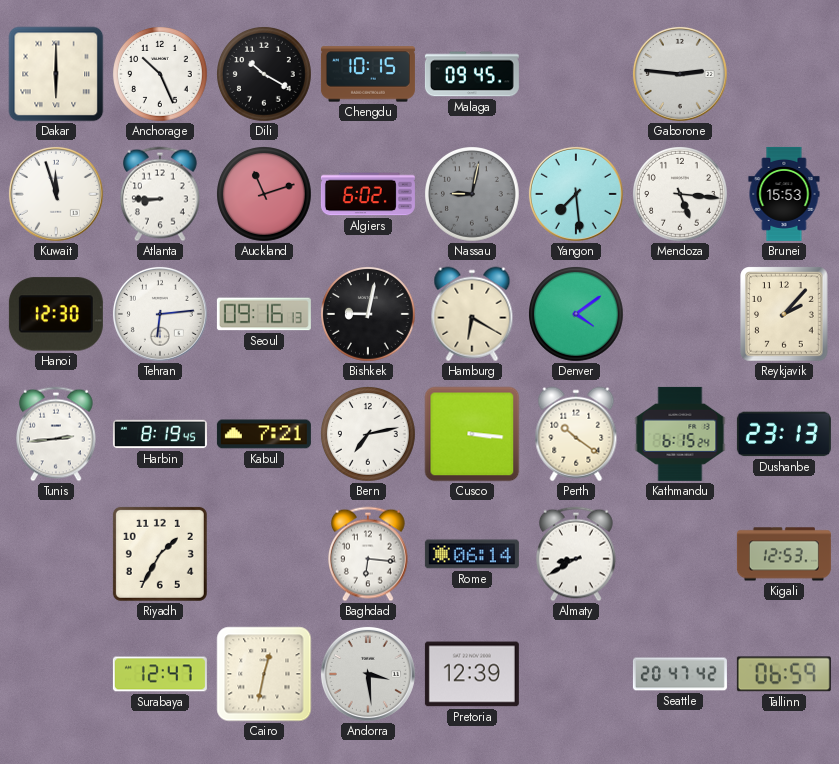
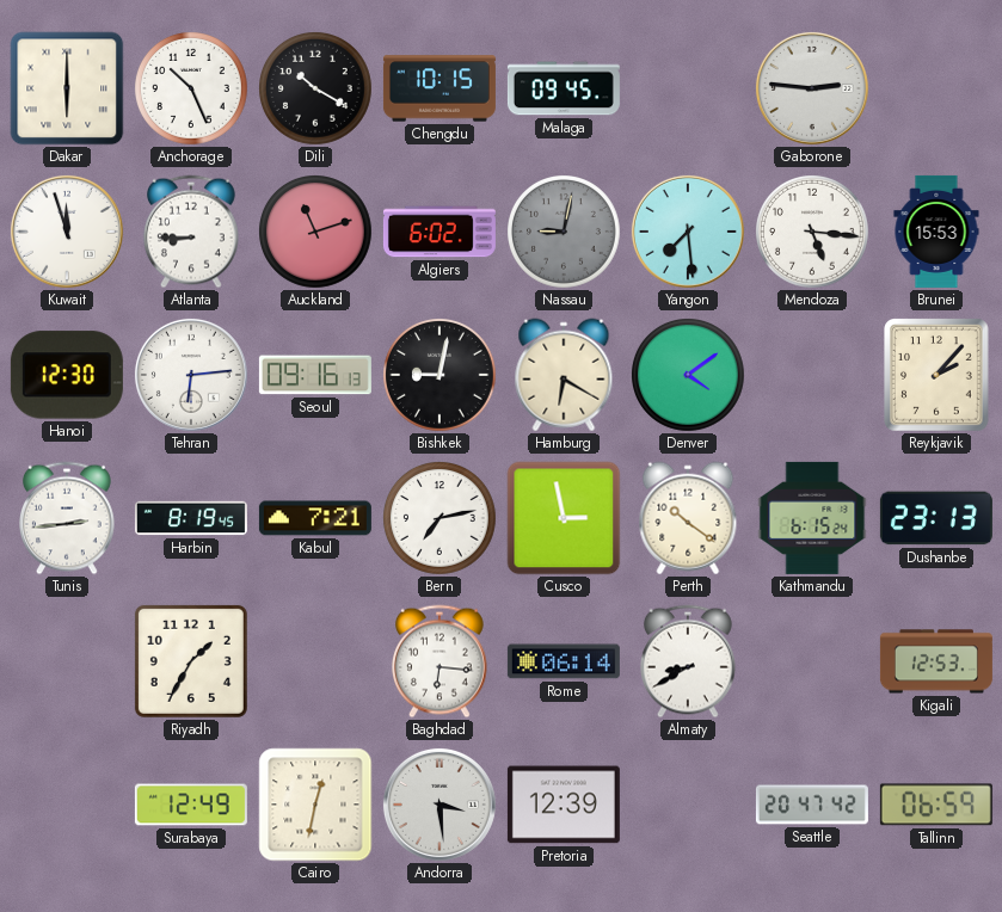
Cusco: 3:16 -> 2:58 (564, 518)
Surabaya: 12:47 -> 12:49 (191, 805)
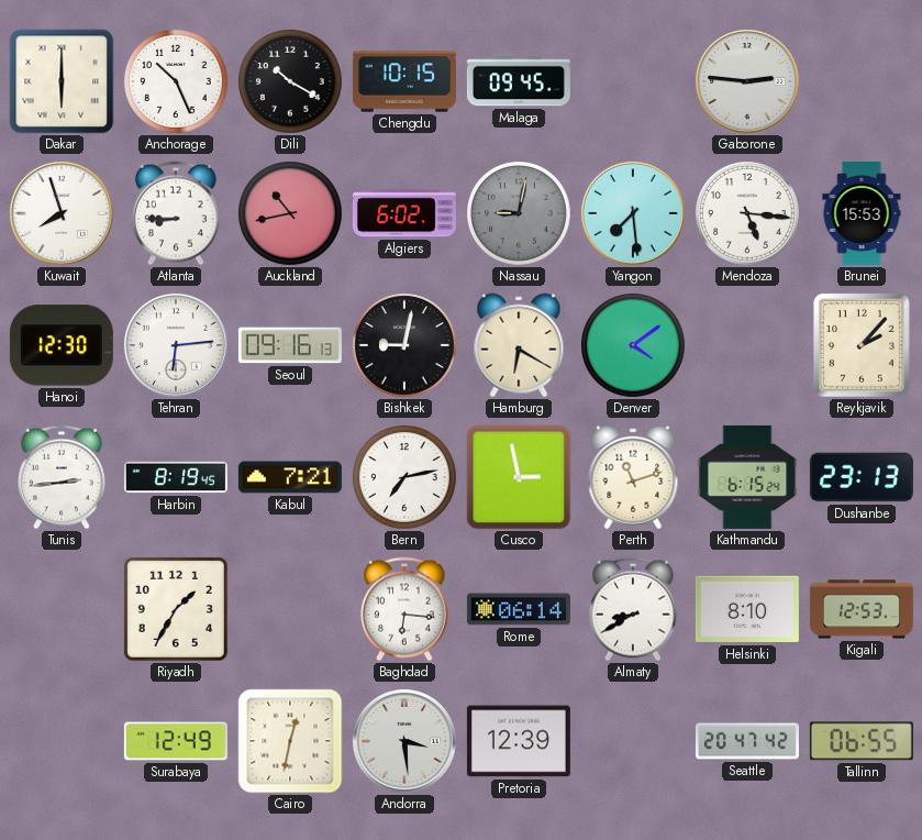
Kuwait: 11:57 -> 7:57 (62, 213)
Auckland: 11:12 -> 10:43 (291, 214)
Perth: 10:21 -> 11:12 (633, 477)
Helsinki: none -> 8:10 (747, 609)
Tallinn: 06:59 -> 06:55 (862, 741)
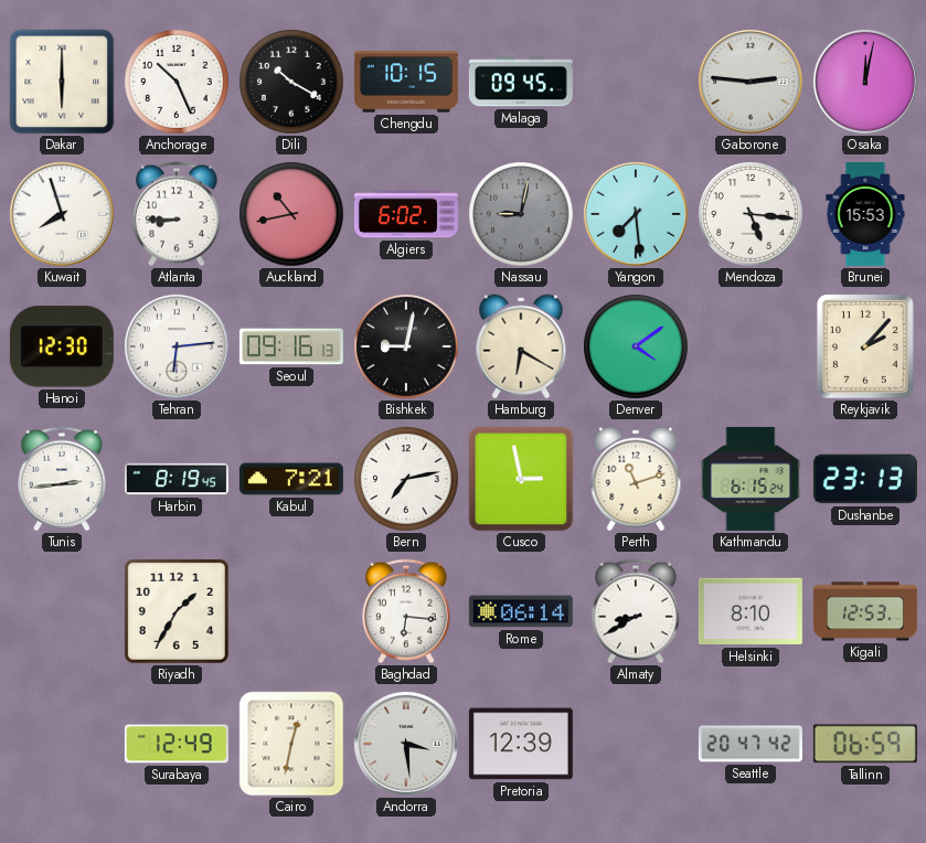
Osaka: none -> 12:02 (865, 82)
Tallinn: 06:55 -> 06:59 (865, 744)
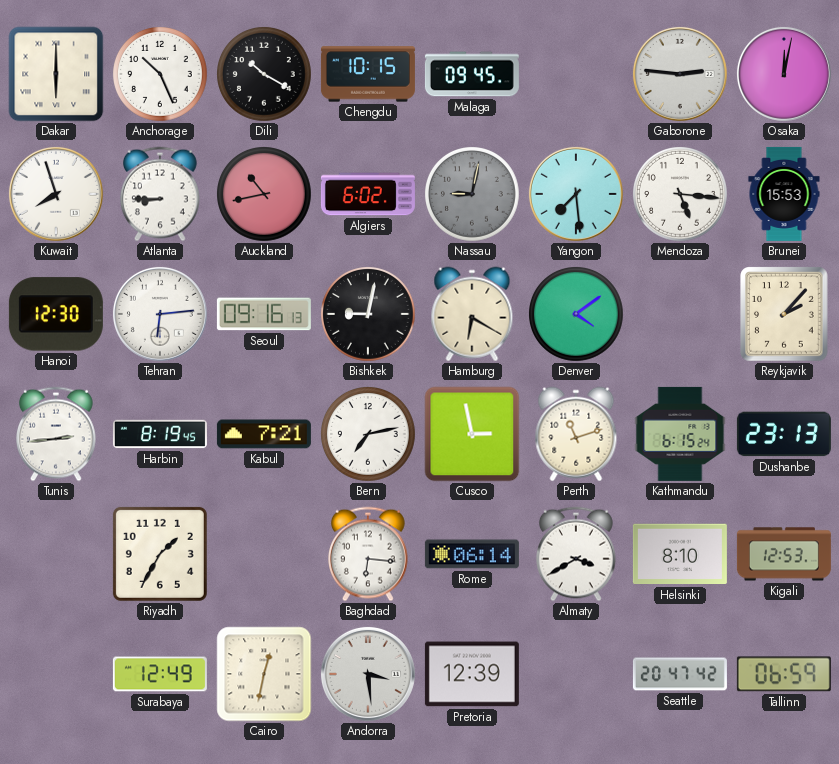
Almaty: 8:40 -> 3:40 (577, 554)
